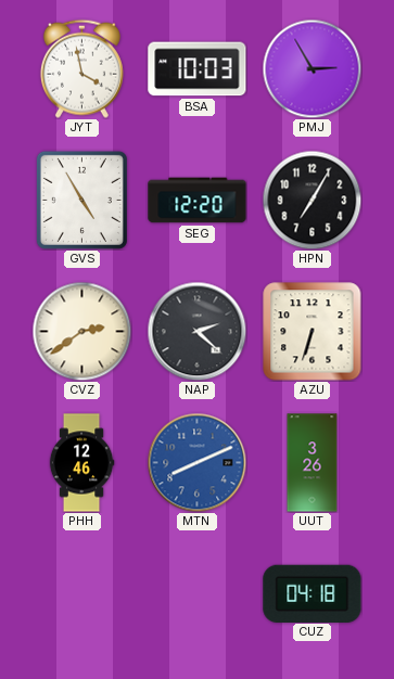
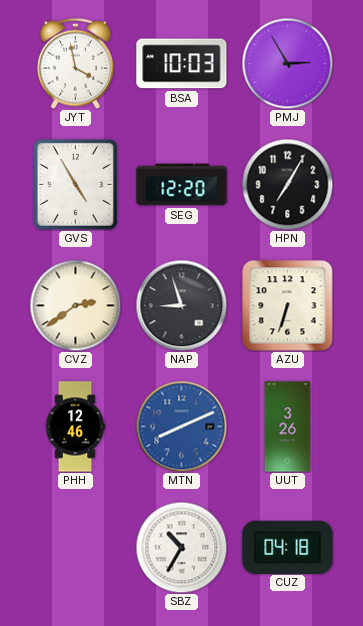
NAP: 2:22 -> 8:57 (181, 305)
SBZ: none -> 10:35 (181, 547)
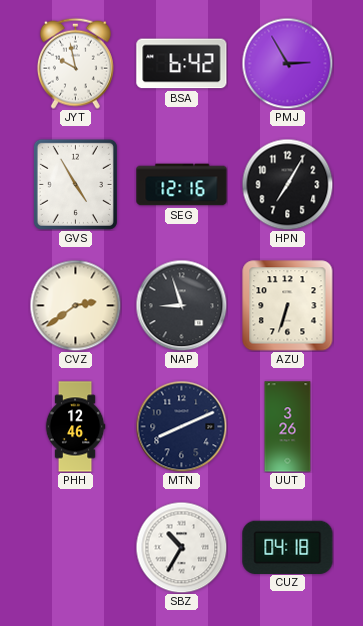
JYT: 3:58 -> 9:58 (75, 63)
BSA: 10:03 -> 6:42 (182, 64)
SEG: 12:20 -> 12:16 (182, 185)
MTN dial: blue -> navy (181, 426)
